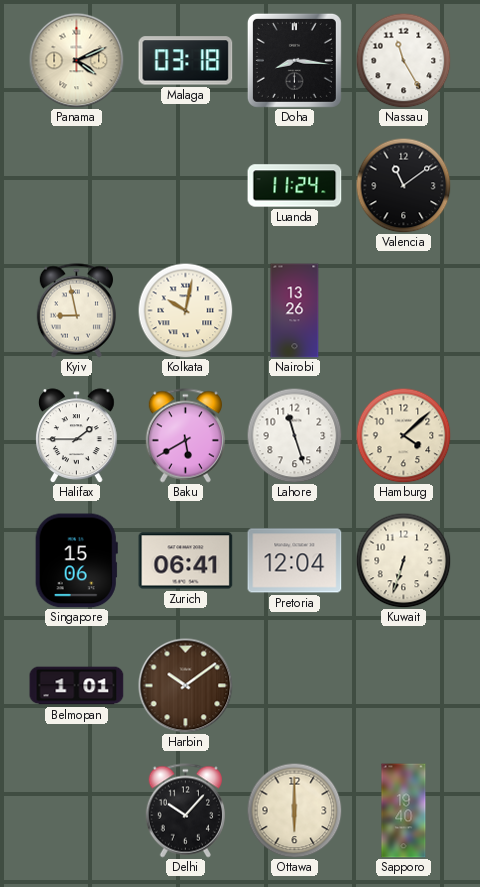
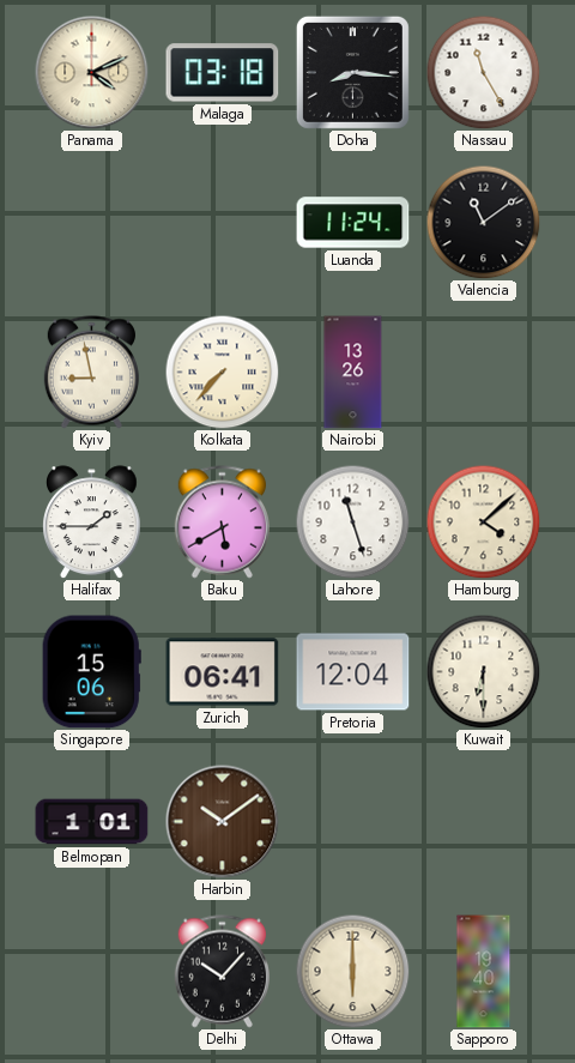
Kolkata: 10:02 -> 7:37 (222, 372)
Kuwait: 6:33 -> 6:30 (483, 671)
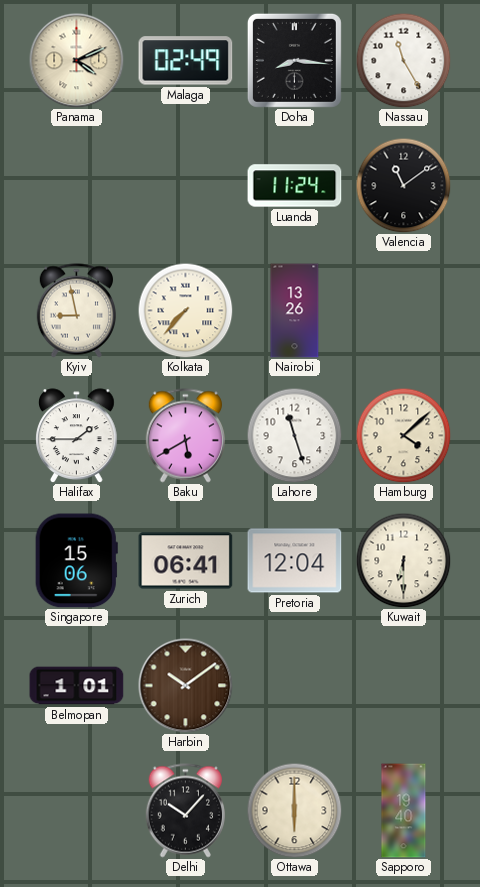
Malaga: 03:18 -> 02:49 (186, 61)
